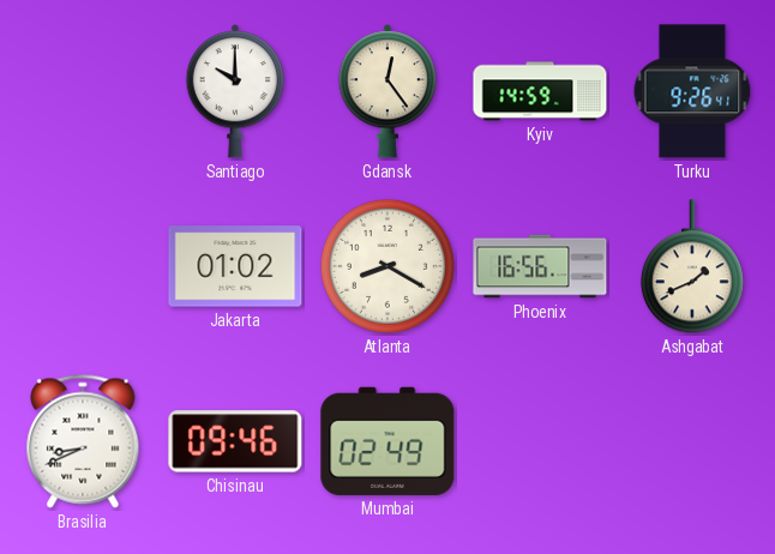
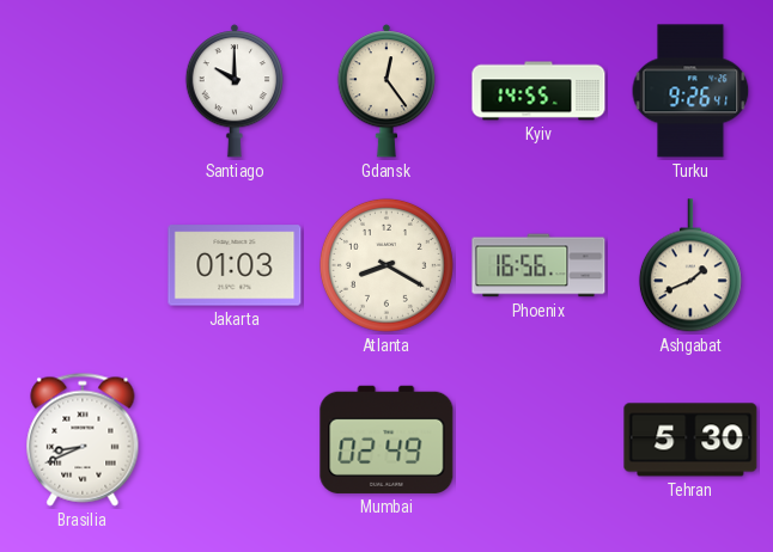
Kyiv: 14:59 -> 14:55 (538, 91)
Jakarta: 01:02 -> 01:03 (235, 265)
Chisinau: 09:46 -> none (235, 441)
Tehran: none -> 5:30 (690, 440)
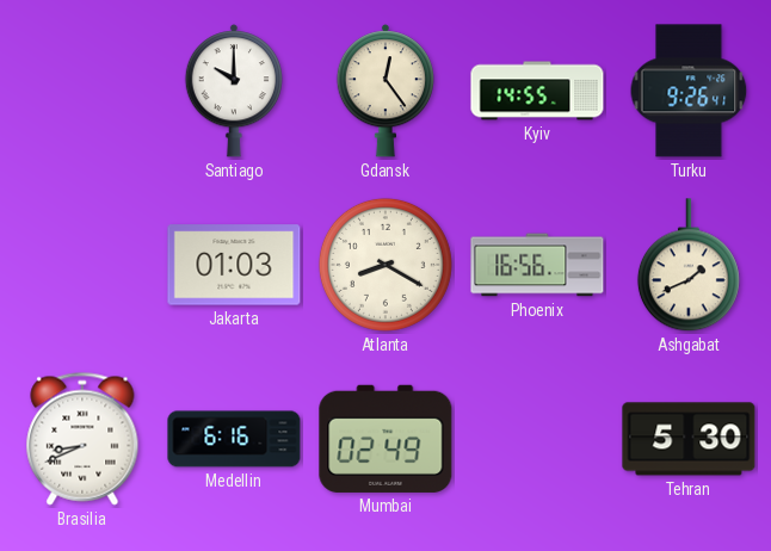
Medellin: none -> 6:16 (234, 439)
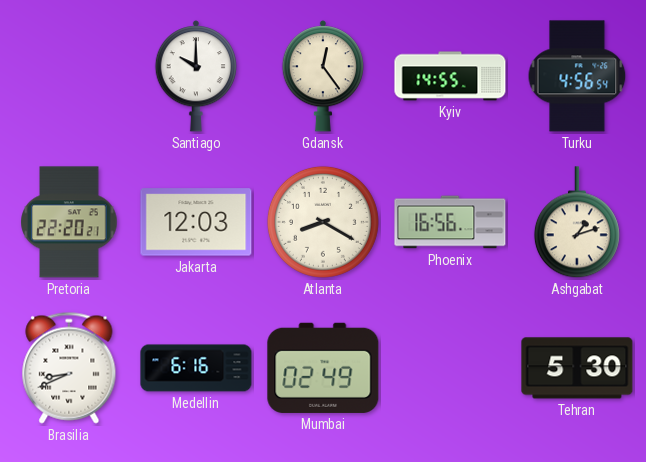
Turku: 9:26 -> 4:56 (577, 76)
Pretoria: none -> 22:20 (69, 222)
Jakarta: 01:03 -> 12:03 (196, 222)
Ashgabat: 1:41 -> 1:12 (577, 223)
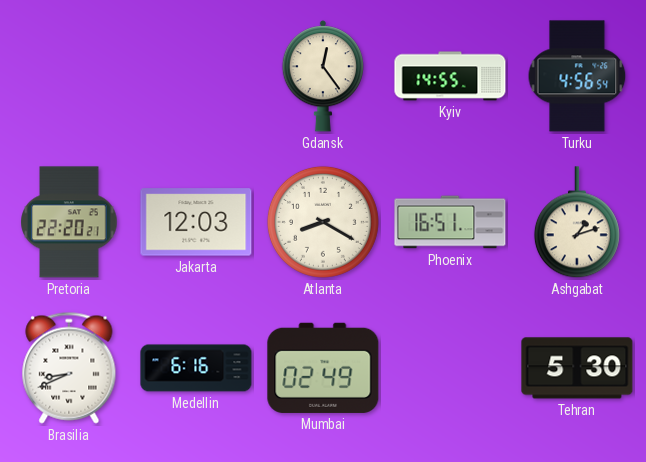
Santiago: 10:00 -> none (195, 76)
Phoenix: 16:56 -> 16:51 (450, 222)
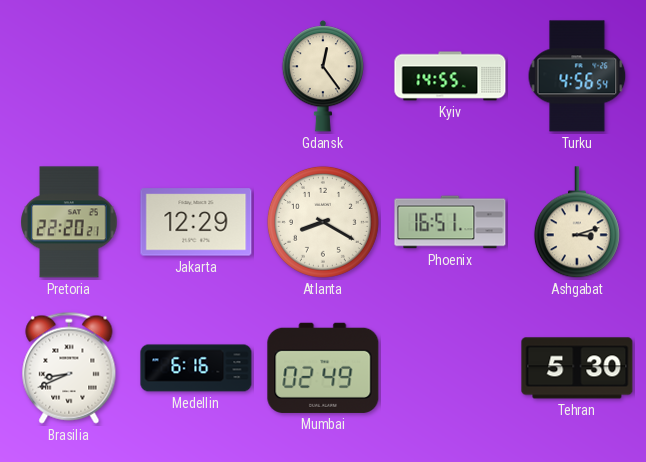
Jakarta: 12:03 -> 12:29 (196, 222)
Ashgabat: 1:12 -> 3:12 (577, 223)
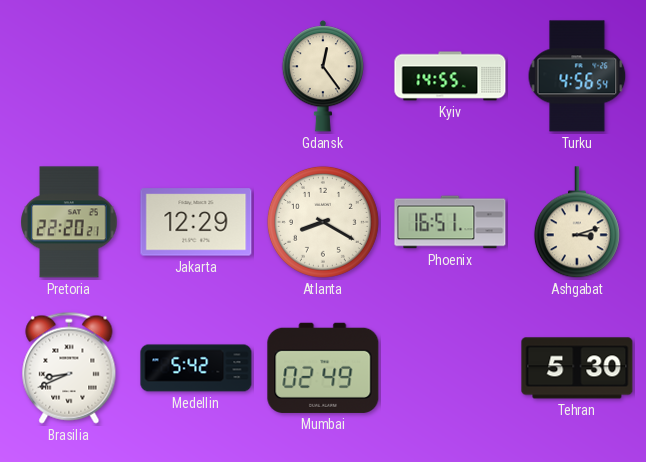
Medellin: 6:16 -> 5:42 (196, 368)
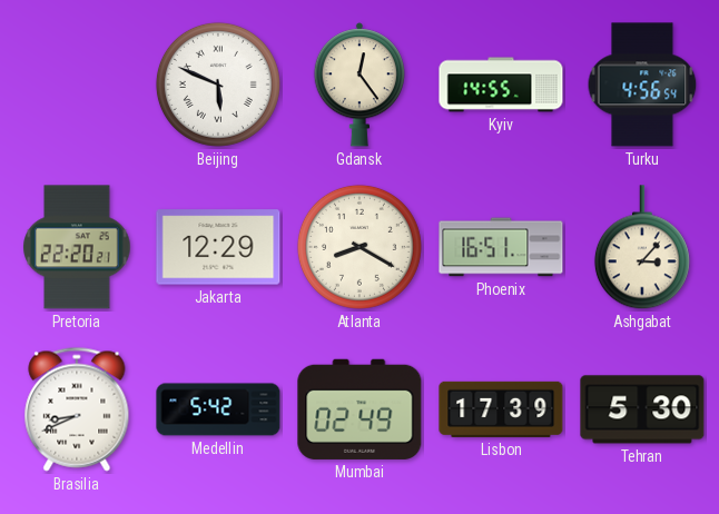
Beijing: none -> 5:49 (218, 85)
Ashgabat: 3:12 -> 3:07 (642, 248)
Lisbon: none -> 17:39 (501, 409)
